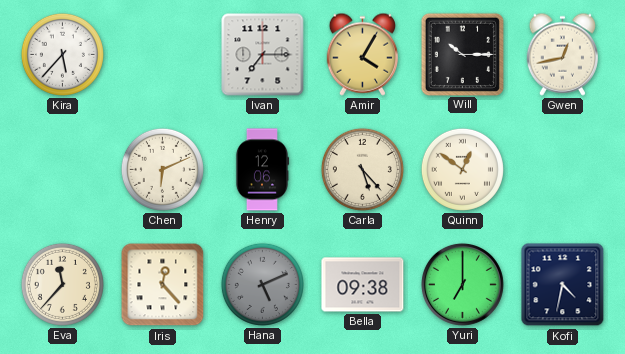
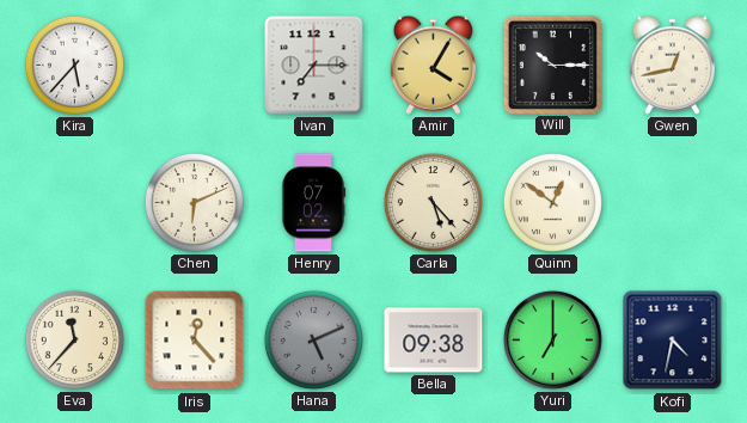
Henry: 12:06 -> 07:02 (313, 203)
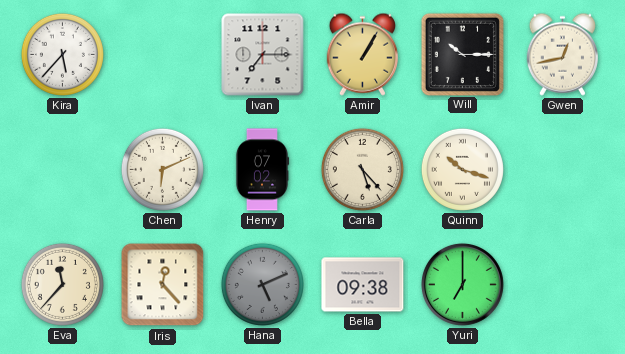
Amir: 4:05 -> 1:05 (362, 54)
Quinn: 12:51 -> 10:18 (462, 169)
Kofi: 4:32 -> none (673, 341)
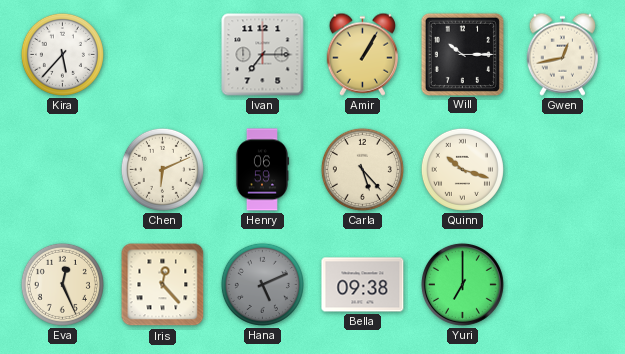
Henry: 07:02 -> 06:59 (262, 170)
Eva: 11:37 -> 12:26 (62, 284)
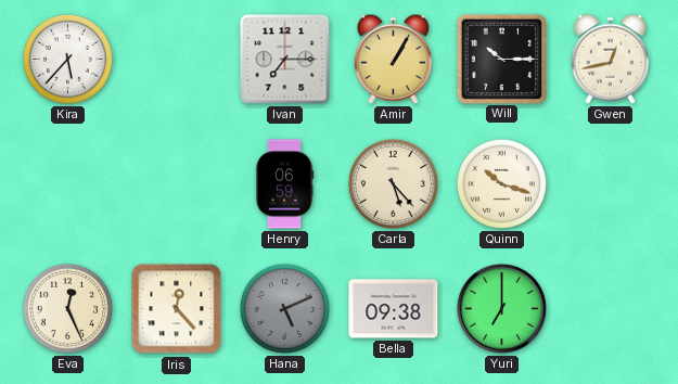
Chen: 6:11 -> none (162, 169)
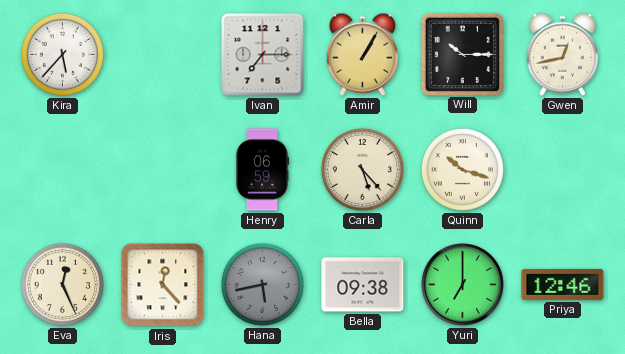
Hana: 5:11 -> 5:43 (262, 284)
Priya: none -> 12:46 (563, 284)
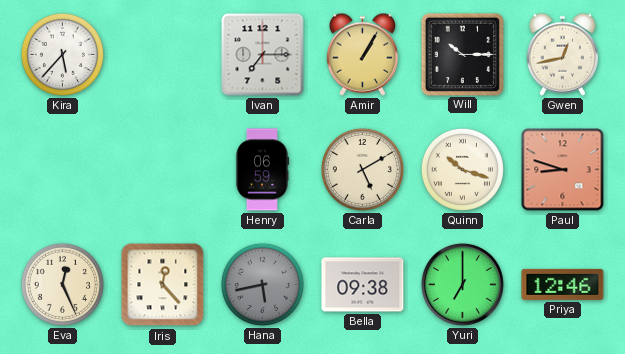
Carla: 5:23 -> 5:10 (362, 169)
Paul: none -> 8:48 (563, 170)
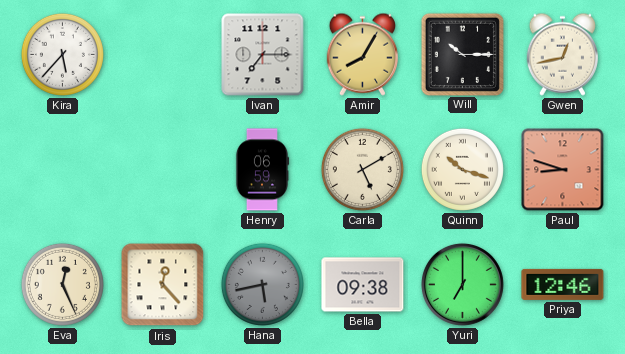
Amir: 1:05 -> 8:05 (362, 54)
